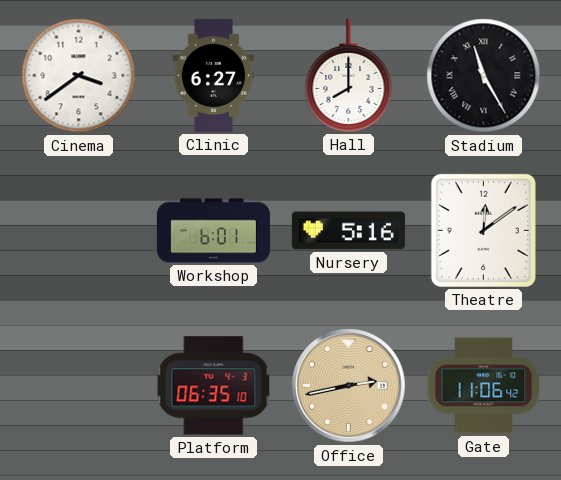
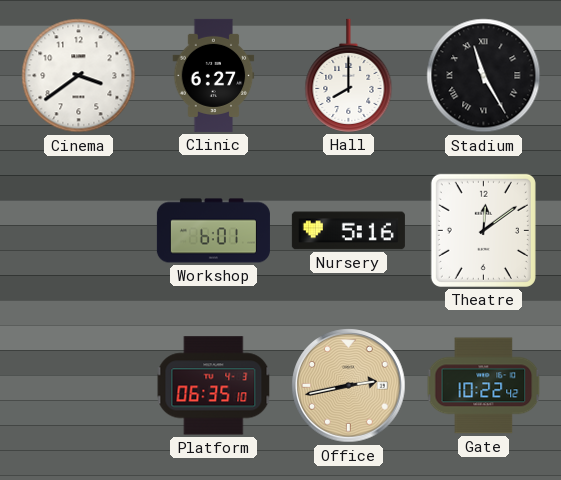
Gate: 11:06 -> 10:22 (484, 386)
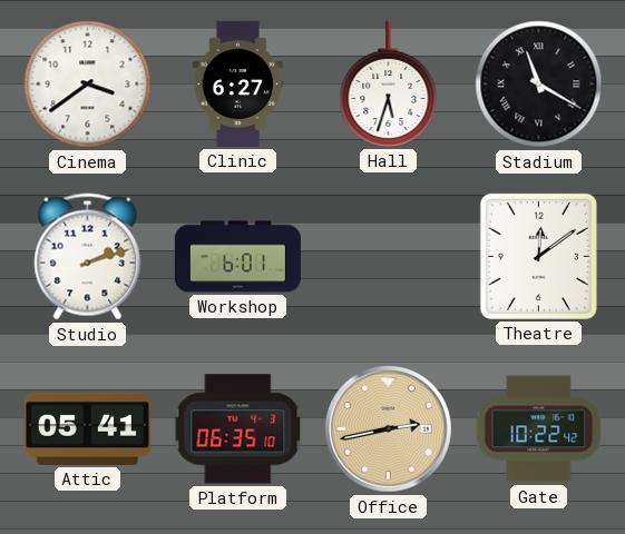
Hall: 8:00 -> 5:33 (389, 83)
Stadium: 11:25 -> 11:20 (539, 85)
Studio: none -> 2:12 (88, 257)
Nursery: 5:16 -> none (348, 231)
Attic: none -> 05:41 (87, 428)
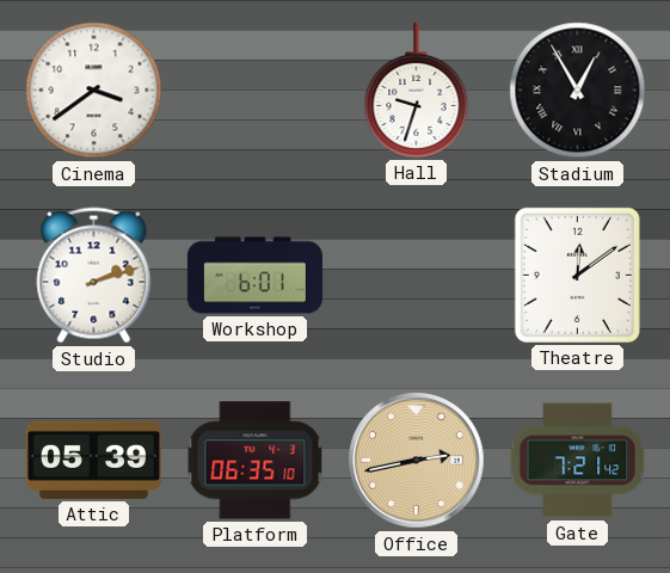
Clinic: 6:27 -> none (238, 83)
Hall: 5:33 -> 9:33 (417, 90)
Stadium: 11:20 -> 12:55 (578, 91)
Attic: 05:41 -> 05:39 (93, 460)
Gate: 10:22 -> 7:21 (578, 461)
